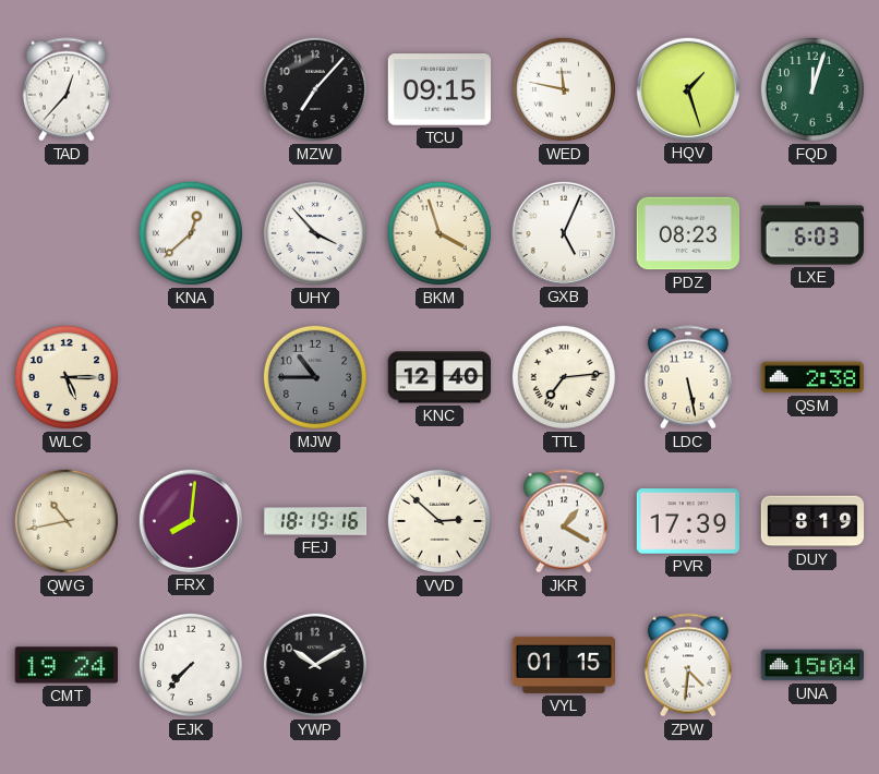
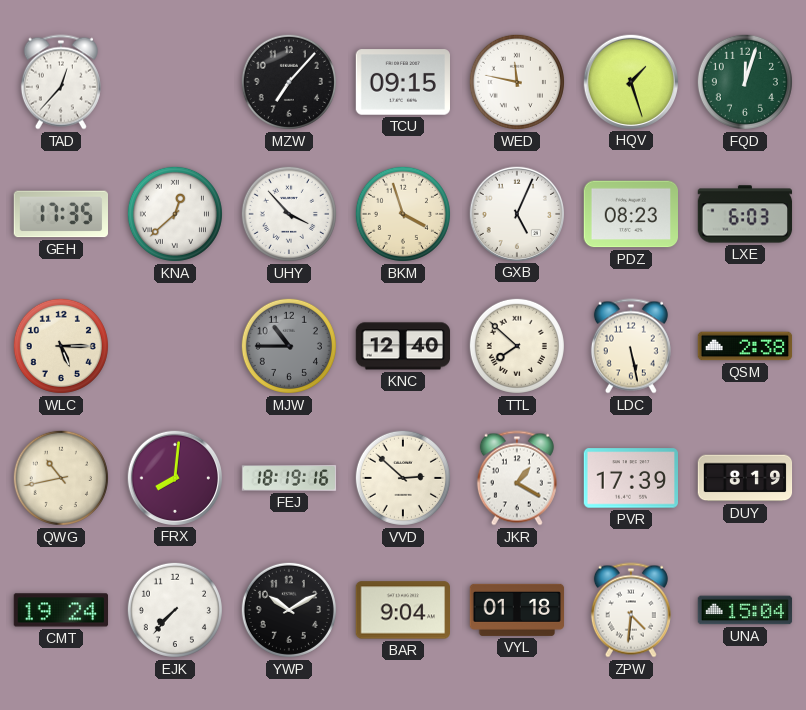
GEH: none -> 17:35 (60, 214)
TTL: 7:14 -> 7:52 (517, 346)
BAR: none -> 9:04 (402, 610)
VYL: 01:15 -> 01:18 (517, 610)
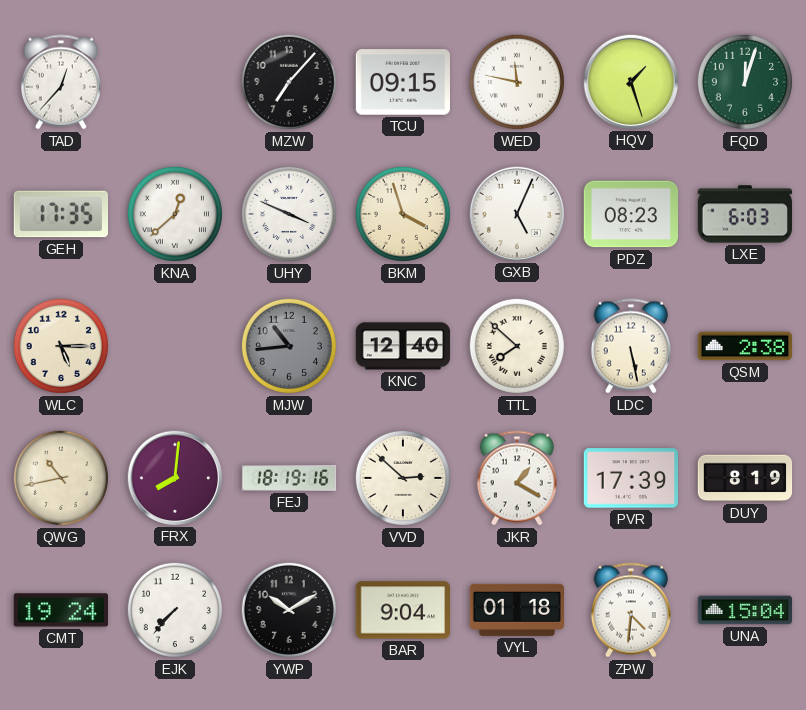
UHY: 3:53 -> 3:49 (289, 214)
MJW: 10:45 -> 10:44 (289, 346)
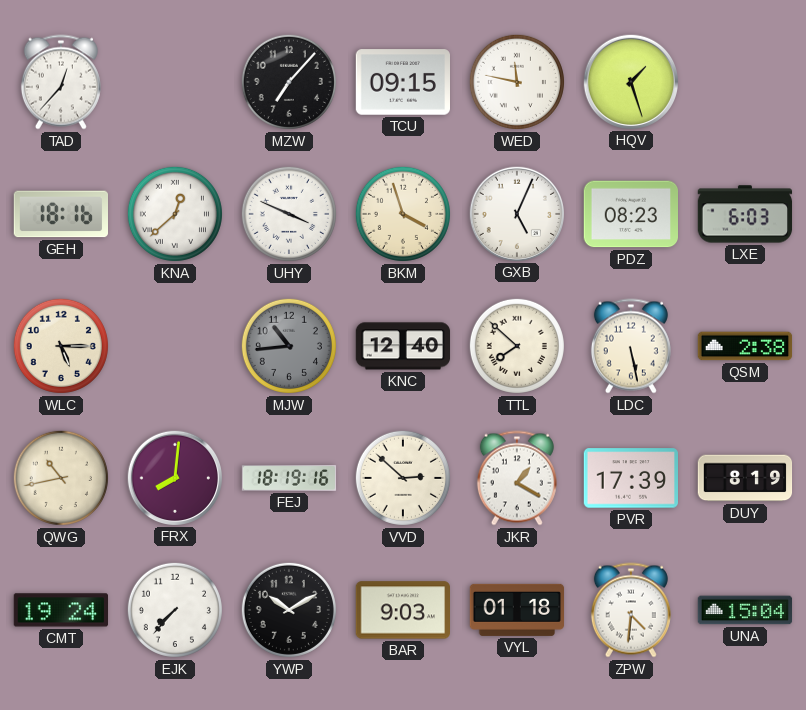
FQD: 12:03 -> none (745, 82)
GEH: 17:35 -> 18:16 (60, 214)
BAR: 9:04 -> 9:03 (402, 610)
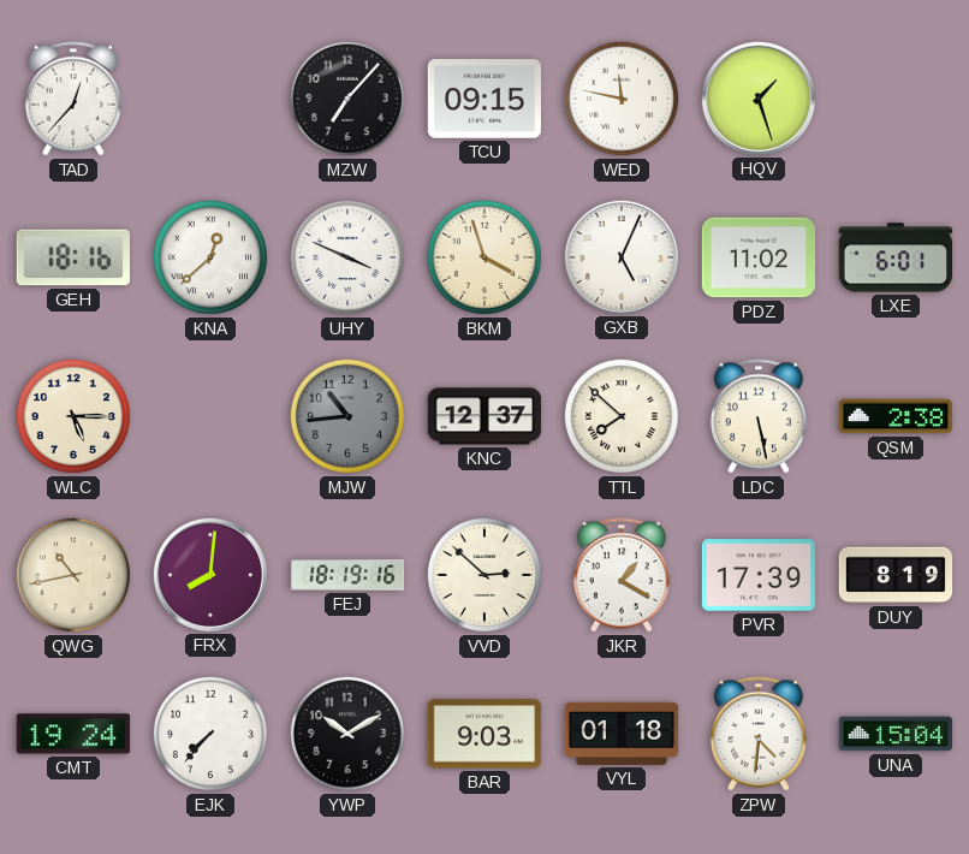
PDZ: 08:23 -> 11:02 (757, 257)
LXE: 6:03 -> 6:01 (896, 257)
KNC: 12:40 -> 12:37 (485, 416)
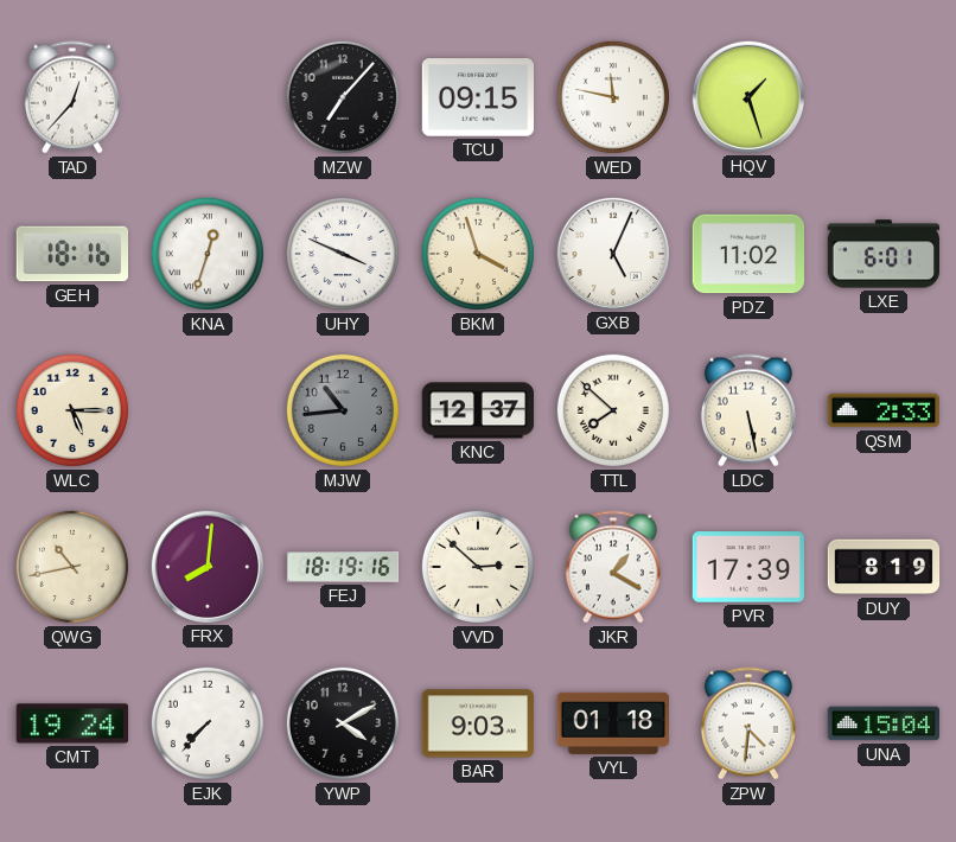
KNA: 12:38 -> 12:33 (208, 254)
QSM: 2:38 -> 2:33 (884, 410)
YWP: 10:10 -> 4:10 (343, 723)
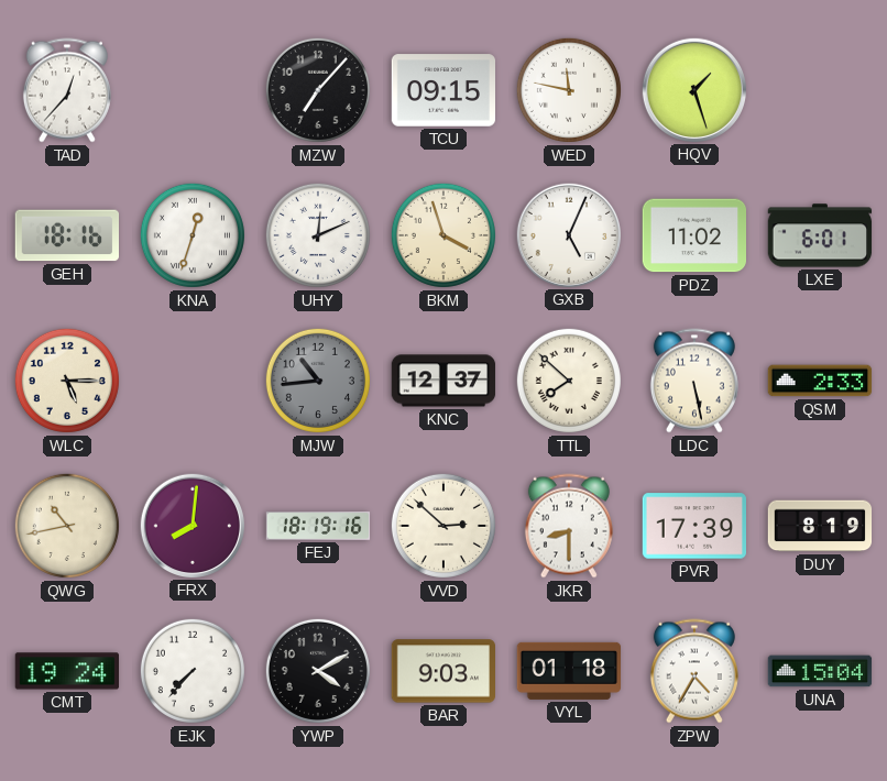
UHY: 3:49 -> 12:11 (318, 235)
JKR: 1:20 -> 8:30 (569, 526)
ZPW: 4:31 -> 4:35 (694, 671)
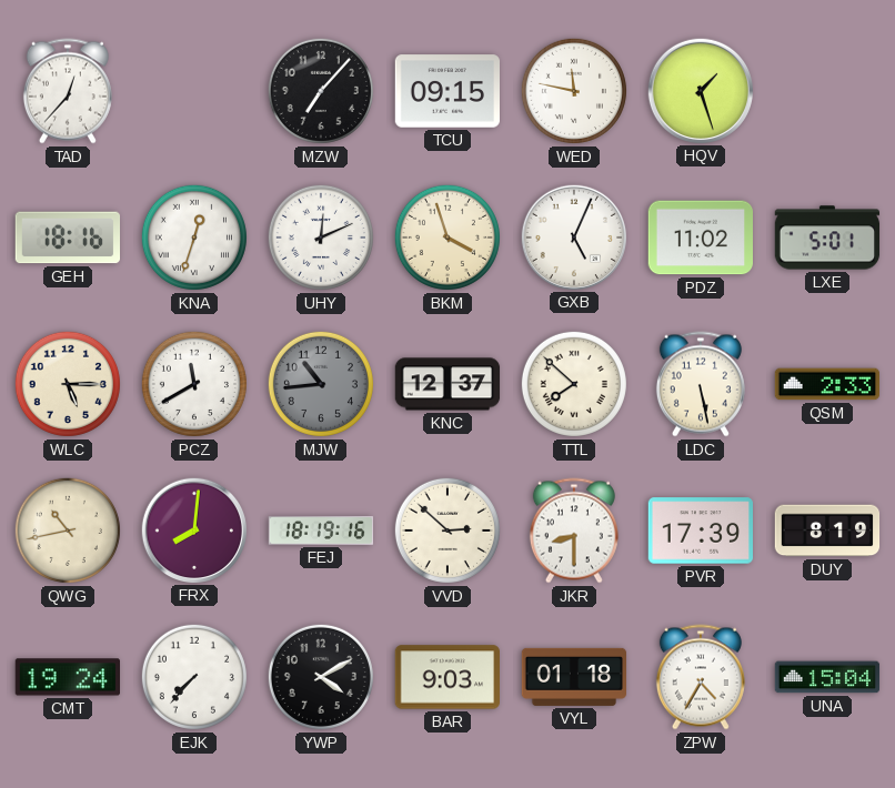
LXE: 6:01 -> 5:01 (827, 238)
PCZ: none -> 11:40 (194, 384)
